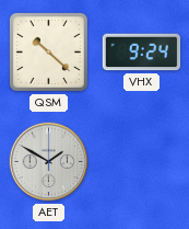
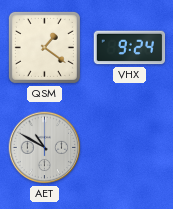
QSM: 10:22 -> 1:21 (44, 47)
AET: 1:50 -> 10:50 (45, 148)
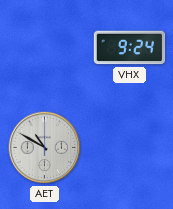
QSM: 1:21 -> none (44, 47)
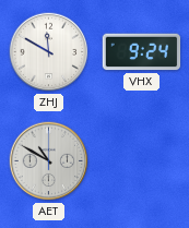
ZHJ: none -> 11:50 (49, 52)
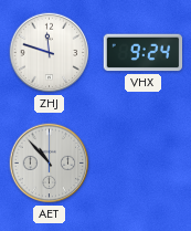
ZHJ: 11:50 -> 11:48 (50, 53)
AET: 10:50 -> 10:53 (50, 164)
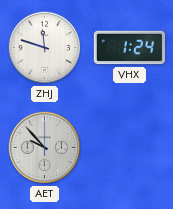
VHX: 9:24 -> 1:24 (130, 48)
AET: 10:53 -> 9:53 (45, 148)
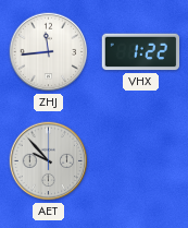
ZHJ: 11:48 -> 11:44 (49, 52)
VHX: 1:24 -> 1:22 (141, 52)
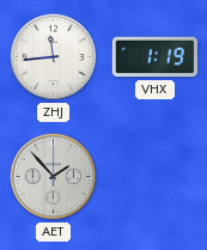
VHX: 1:22 -> 1:19 (156, 57)
AET: 9:53 -> 1:53 (54, 177)
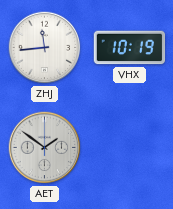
VHX: 1:19 -> 10:19 (130, 48)
AET: 1:53 -> 1:51 (45, 148)
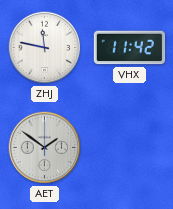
ZHJ: 11:44 -> 11:47 (45, 48)
VHX: 10:19 -> 11:42 (130, 48)
